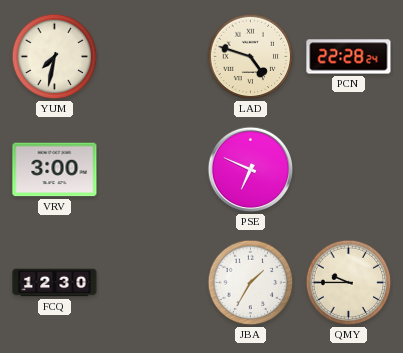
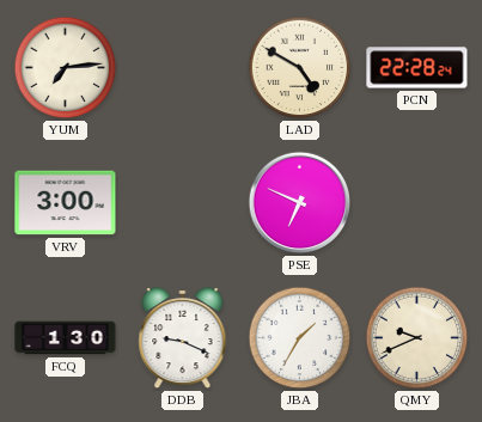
YUM: 7:32 -> 7:14 (66, 68)
LAD: 4:48 -> 4:50 (300, 68)
FCQ: 12:30 -> 1:30 (66, 338)
DDB: none -> 9:19 (183, 340)
QMY: 9:45 -> 9:41 (417, 338)
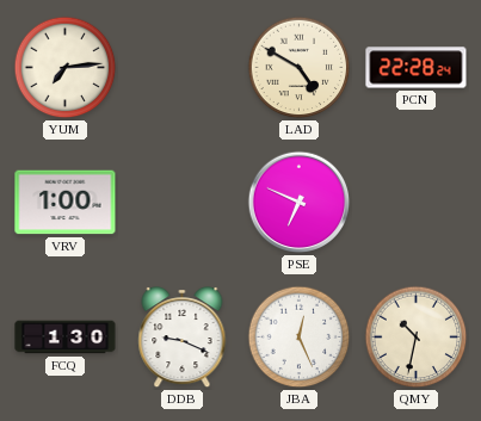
VRV: 3:00 -> 1:00 (66, 203)
JBA: 1:35 -> 12:26 (300, 338)
QMY: 9:41 -> 10:32 (417, 338)
